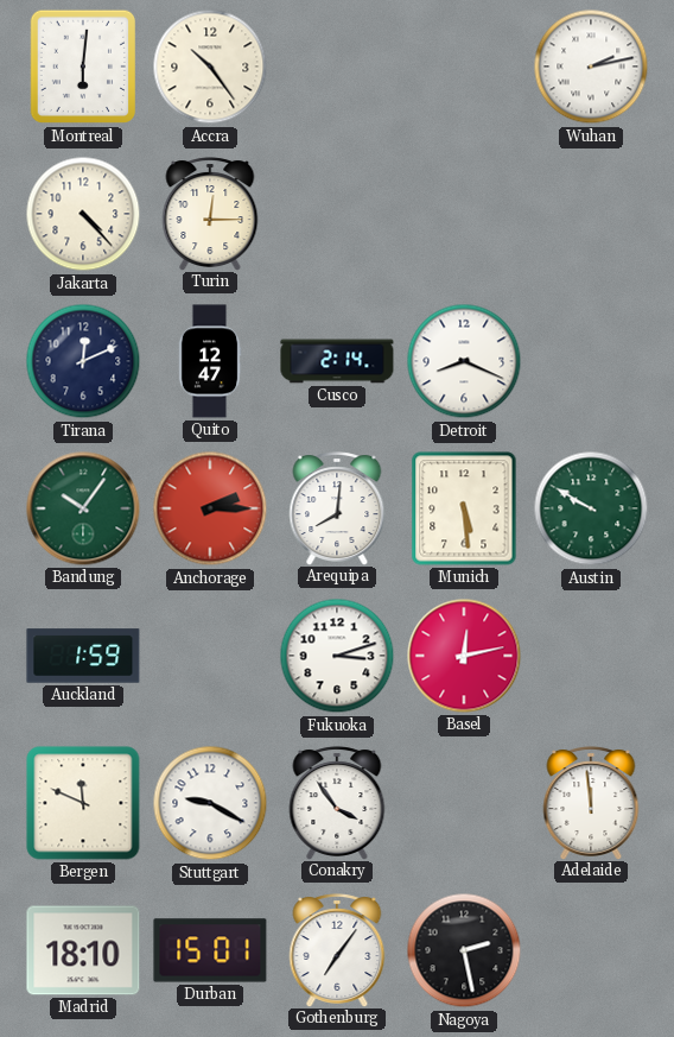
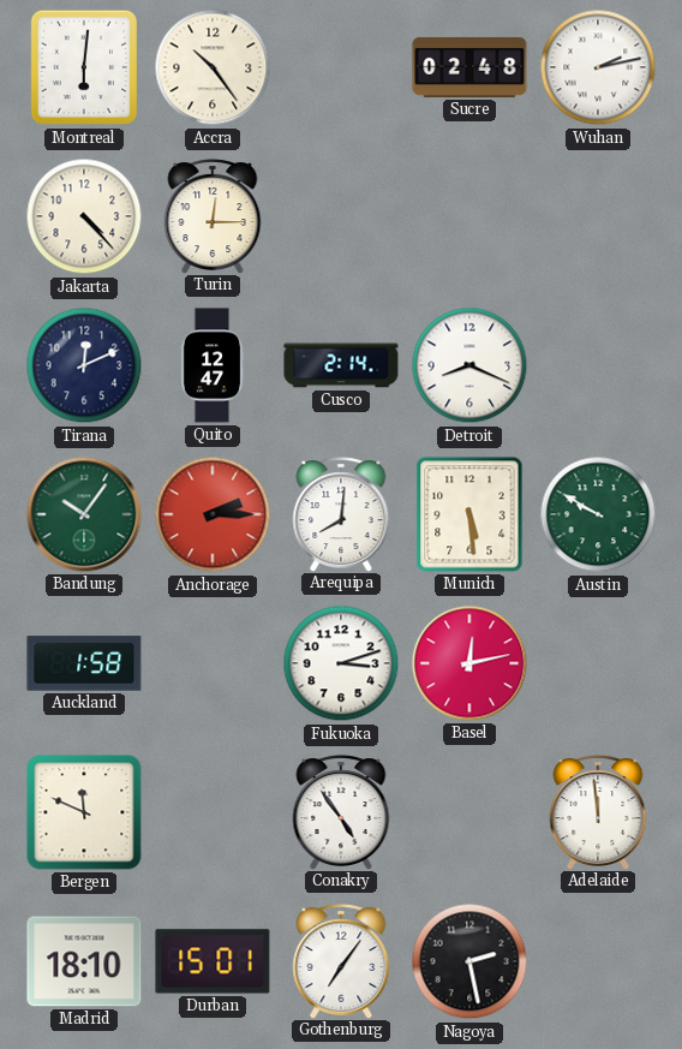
Sucre: none -> 02:48 (469, 67)
Auckland: 1:59 -> 1:58 (84, 663)
Stuttgart: 9:20 -> none (210, 803)
Conakry: 3:54 -> 4:54 (341, 812)
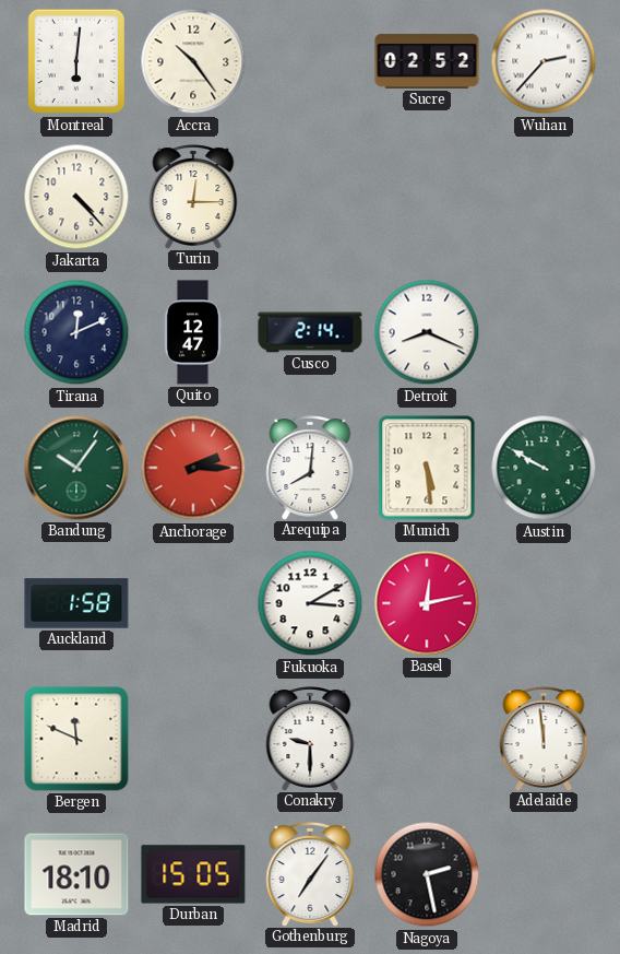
Sucre: 02:48 -> 02:52 (427, 61)
Wuhan: 2:13 -> 2:37 (544, 61)
Fukuoka: 3:12 -> 3:10 (310, 603)
Conakry: 4:54 -> 9:30 (310, 739)
Durban: 15:01 -> 15:05 (193, 874)
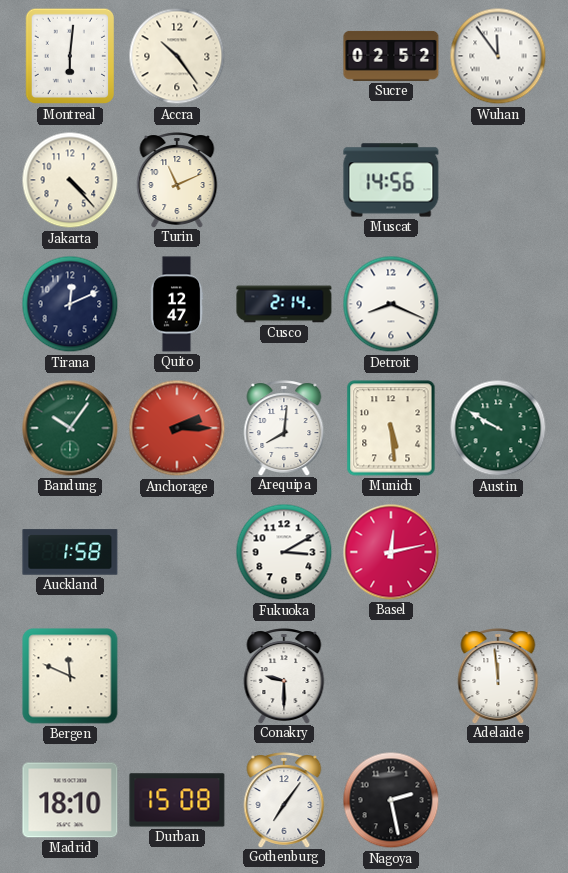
Wuhan: 2:37 -> 11:54 (498, 56)
Turin: 12:15 -> 11:11 (177, 180)
Muscat: none -> 14:56 (391, 180)
Durban: 15:05 -> 15:08 (177, 800)
